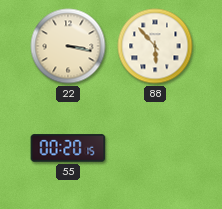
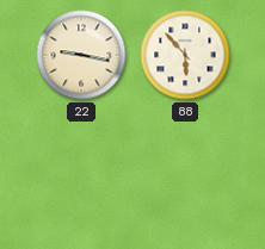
22: 3:17 -> 9:17 (81, 55)
55: 00:20 -> none (68, 148)
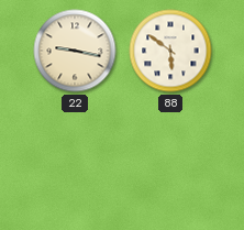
88: 5:53 -> 5:51 (170, 51)
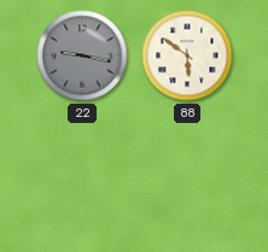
22 dial: cream -> grey (82, 55)
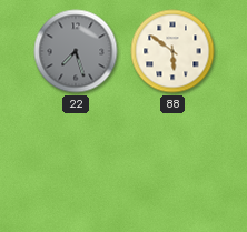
22: 9:17 -> 7:27 (76, 51)
